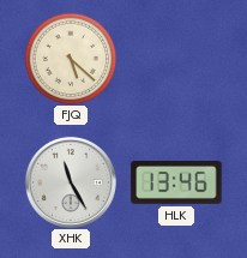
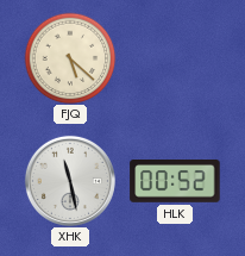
XHK: 11:25 -> 11:28 (70, 181)
HLK: 13:46 -> 00:52 (175, 182)
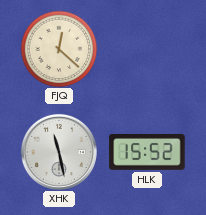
FJQ: 5:22 -> 12:22 (59, 49)
HLK: 00:52 -> 15:52 (147, 153)
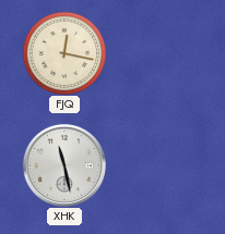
FJQ: 12:22 -> 12:17 (64, 53)
HLK: 15:52 -> none (147, 153)
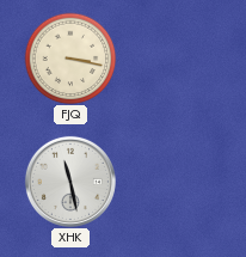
FJQ: 12:17 -> 3:17 (70, 59)
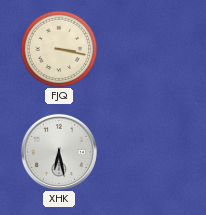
XHK: 11:28 -> 6:28 (59, 152)
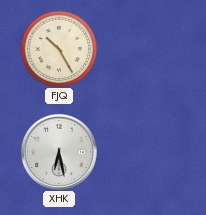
FJQ: 3:17 -> 10:25 (59, 49)
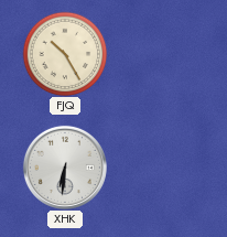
XHK: 6:28 -> 6:31 (65, 168)
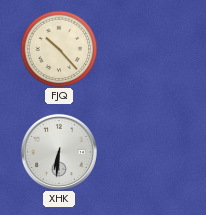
FJQ: 10:25 -> 10:23 (59, 49)
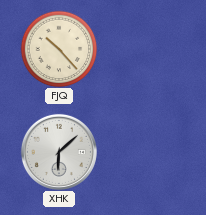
XHK: 6:31 -> 6:08 (59, 152)
